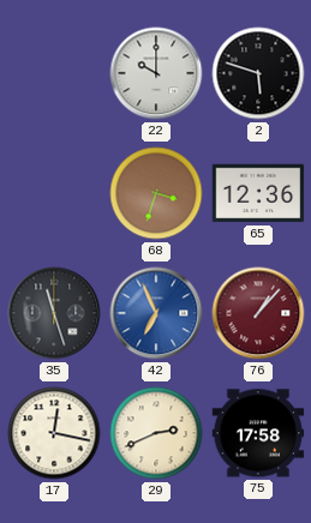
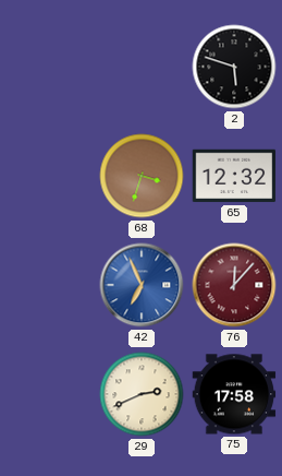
22: 10:00 -> none (156, 73)
65: 12:36 -> 12:32 (234, 176)
35: 11:27 -> none (54, 313)
76: 1:07 -> 12:07 (234, 285)
17: 12:17 -> none (54, 433)
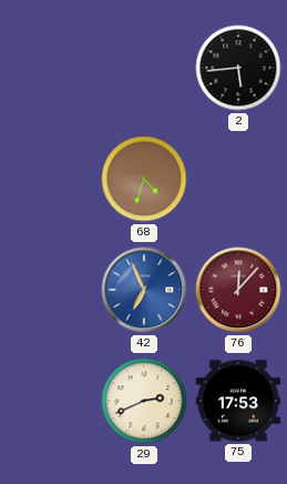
2: 5:48 -> 5:44 (238, 68)
68: 3:33 -> 4:33 (144, 179)
65: 12:32 -> none (234, 176)
75: 17:58 -> 17:53 (238, 401)
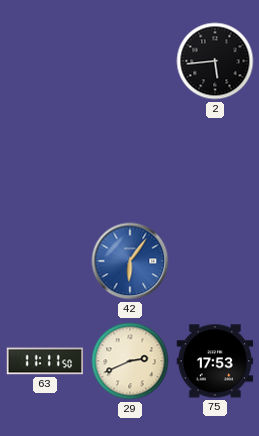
68: 4:33 -> none (144, 179)
42: 6:56 -> 6:06 (130, 261)
76: 12:07 -> none (238, 290)
63: none -> 11:11 (45, 361)
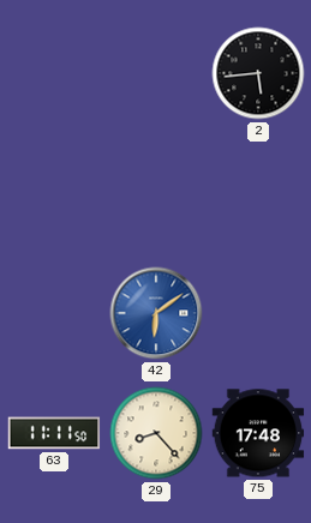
42: 6:06 -> 6:09 (156, 313)
29: 2:41 -> 8:23 (156, 433)
75: 17:53 -> 17:48 (258, 433)
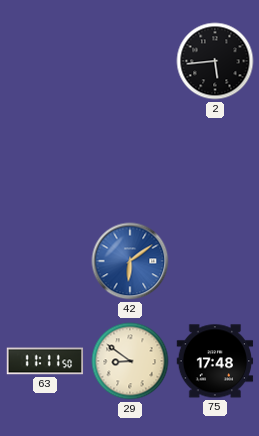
29: 8:23 -> 8:51 (130, 361)
